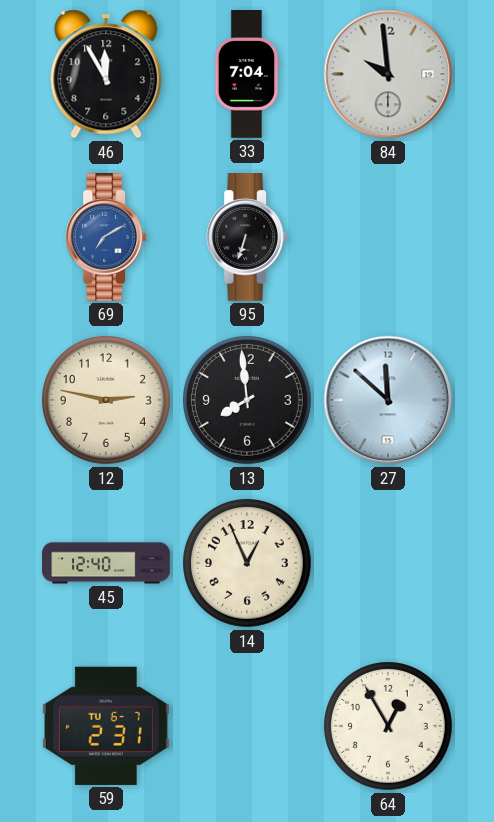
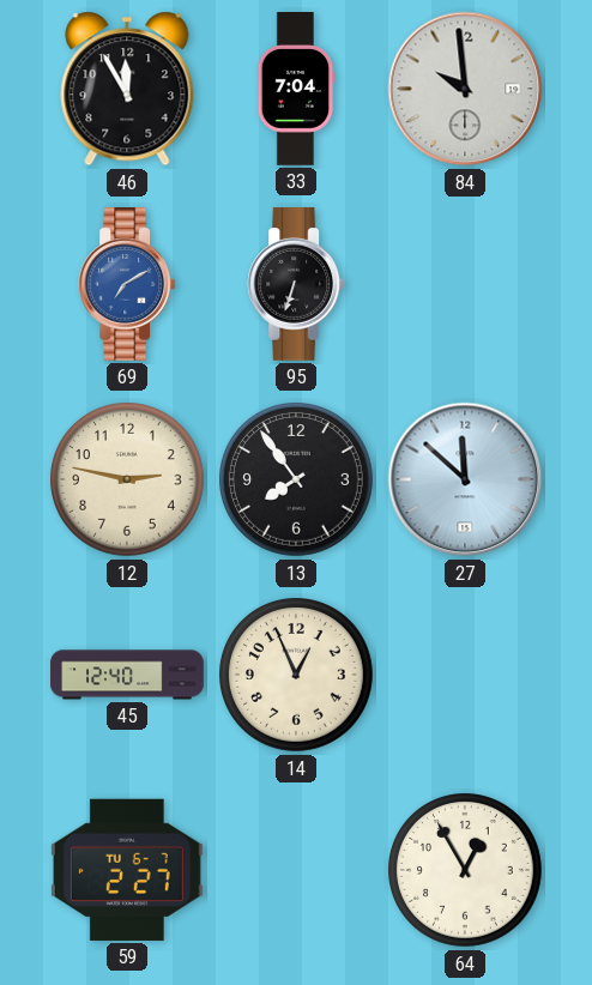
13: 7:59 -> 7:54 (297, 481)
59: 2:31 -> 2:27 (127, 870)
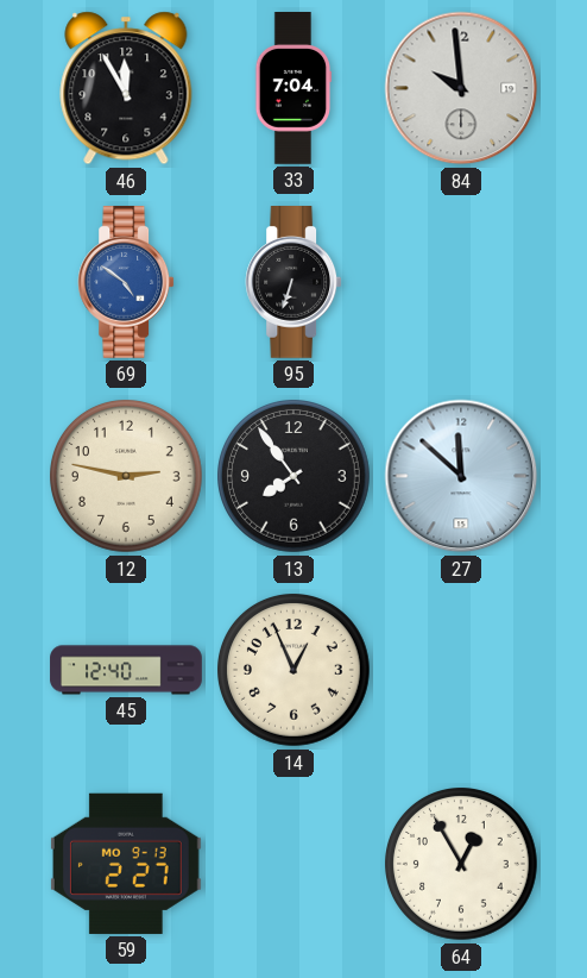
69: 7:10 -> 4:51 (126, 283)
59 date: TU 6-7 -> MO 9-13 (126, 864)
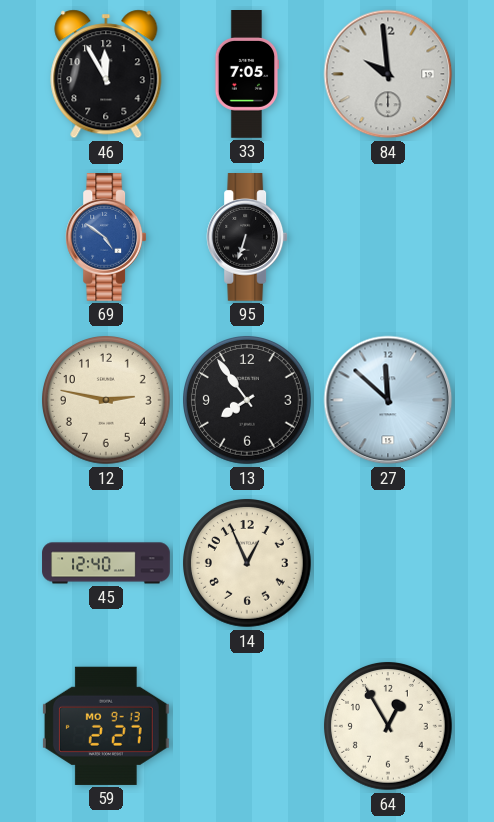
33: 7:04 -> 7:05 (247, 74)
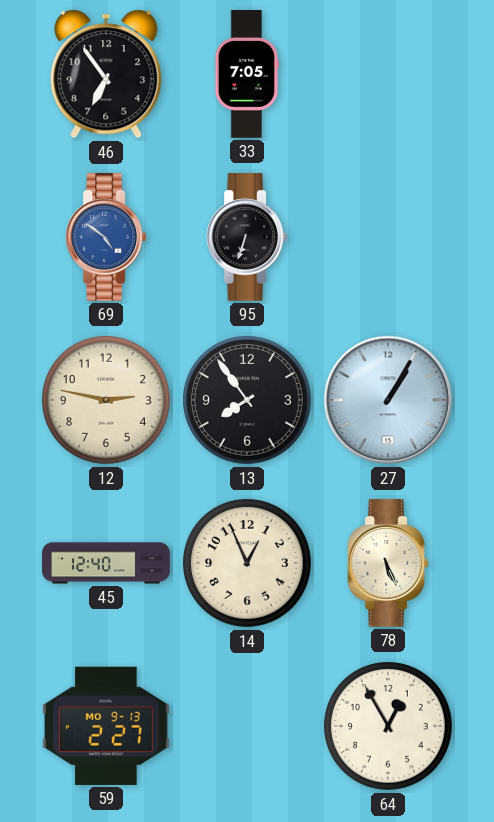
46: 11:55 -> 6:54 (106, 74)
84: 9:59 -> none (388, 74)
27: 11:52 -> 1:05 (388, 400)
78: none -> 5:26 (388, 564)
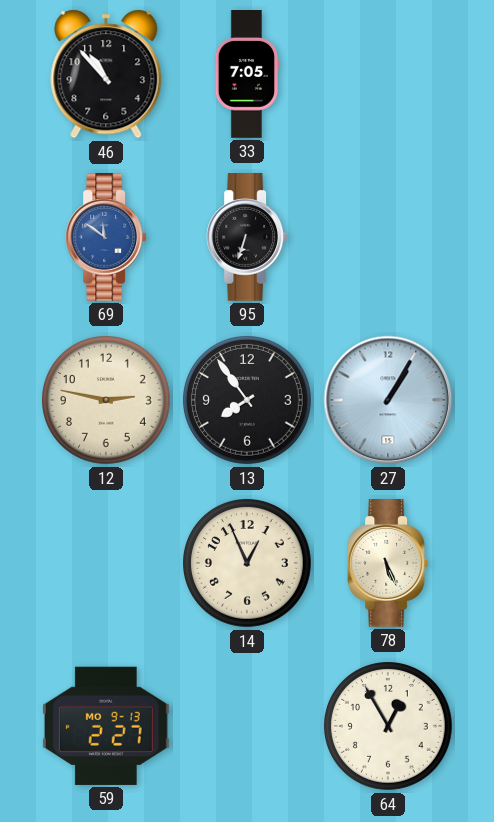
46: 6:54 -> 10:53 (106, 74)
69: 4:51 -> 11:51 (106, 238)
45: 12:40 -> none (106, 563)
